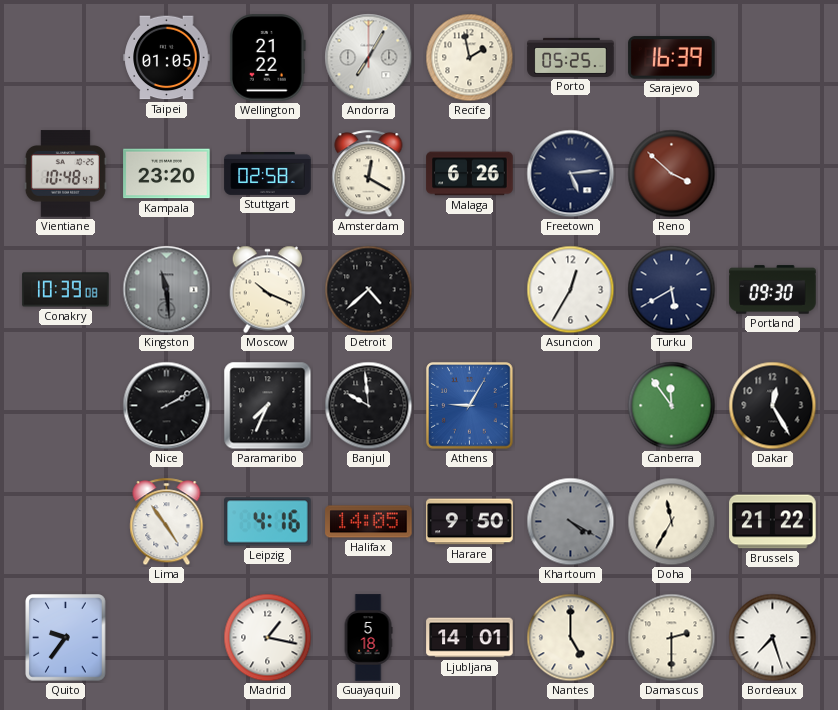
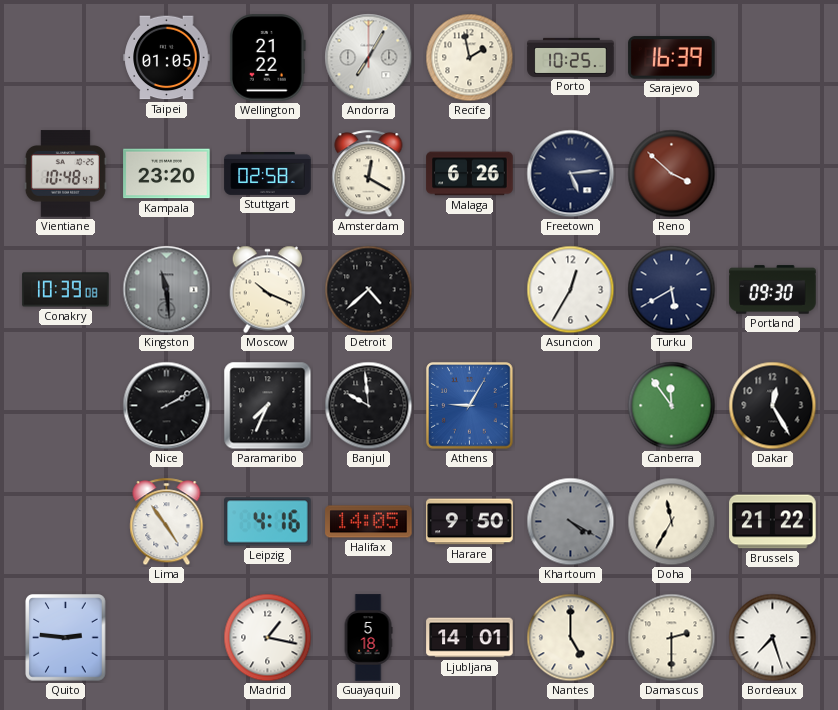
Porto: 05:25 -> 10:25 (571, 57)
Quito: 9:36 -> 2:46 (66, 638)
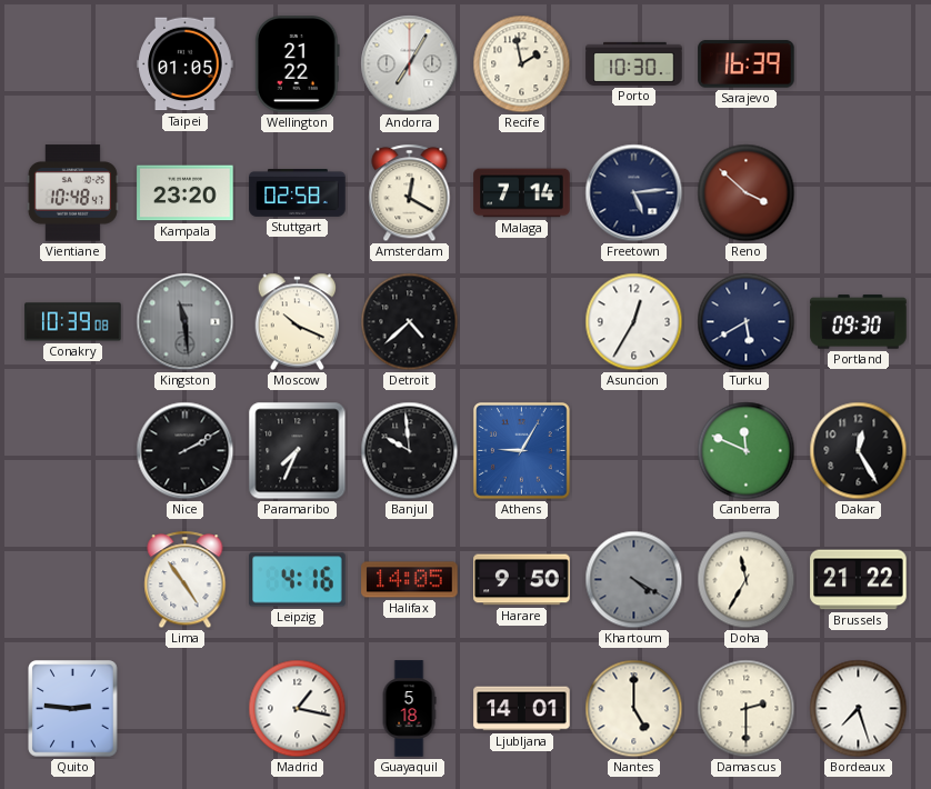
Porto: 10:25 -> 10:30 (634, 63)
Malaga: 6:26 -> 7:14 (522, 193)
Canberra: 11:54 -> 11:49 (747, 451)
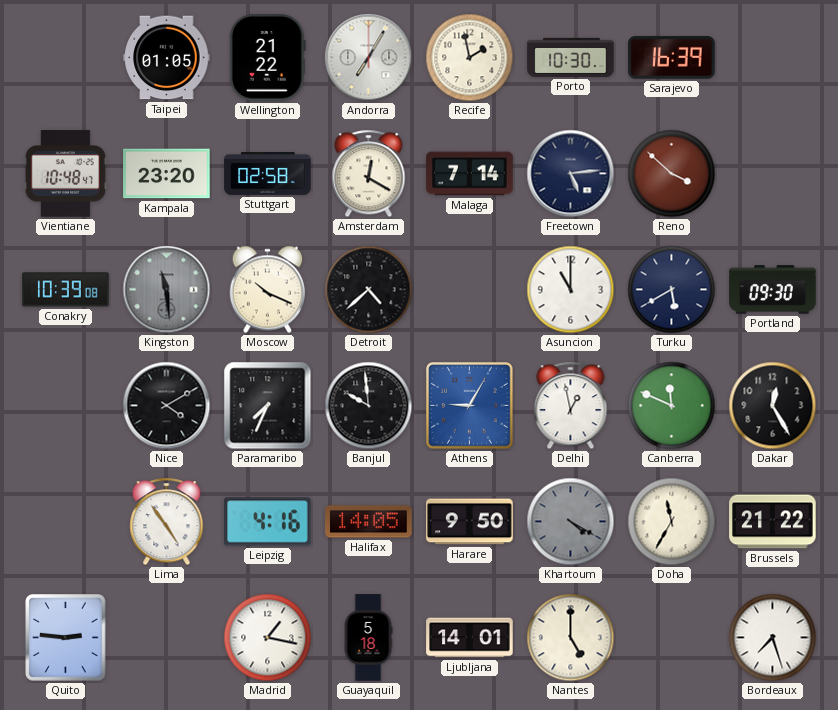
Asuncion: 12:35 -> 11:00 (571, 290)
Nice: 2:10 -> 4:10 (167, 406)
Delhi: none -> 12:58 (571, 406)
Damascus: 2:30 -> none (747, 709)
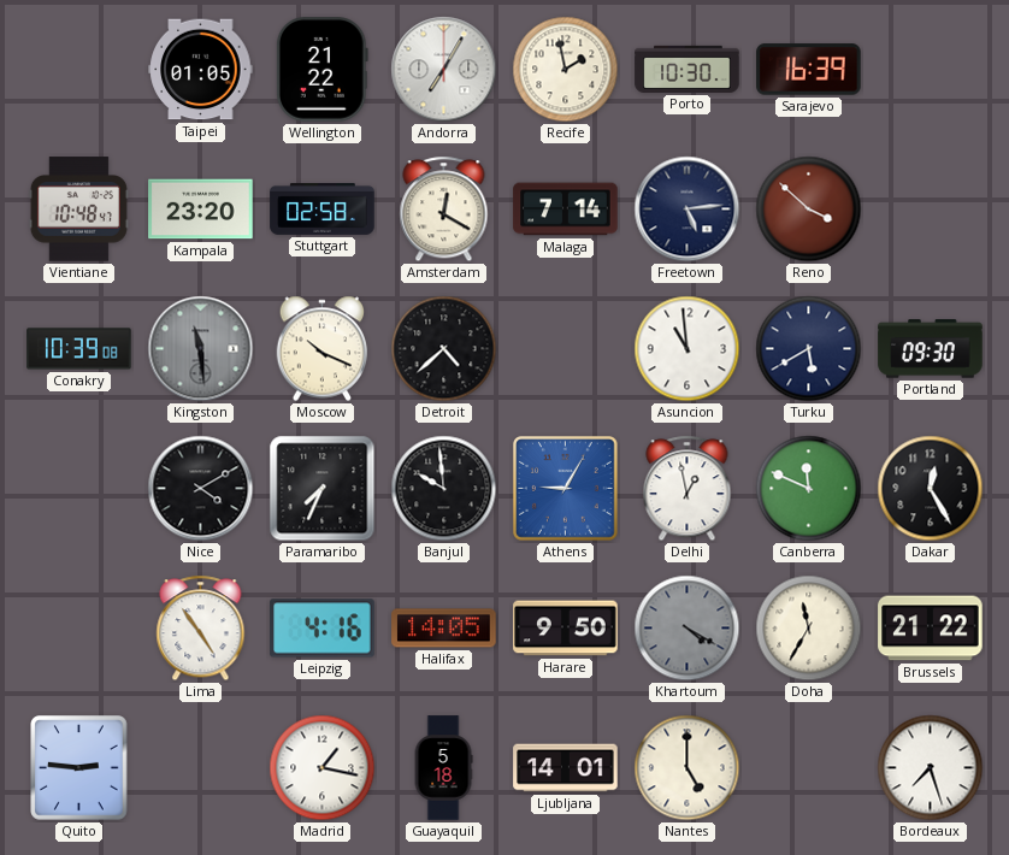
Asuncion: 11:00 -> 10:59 (688, 349)
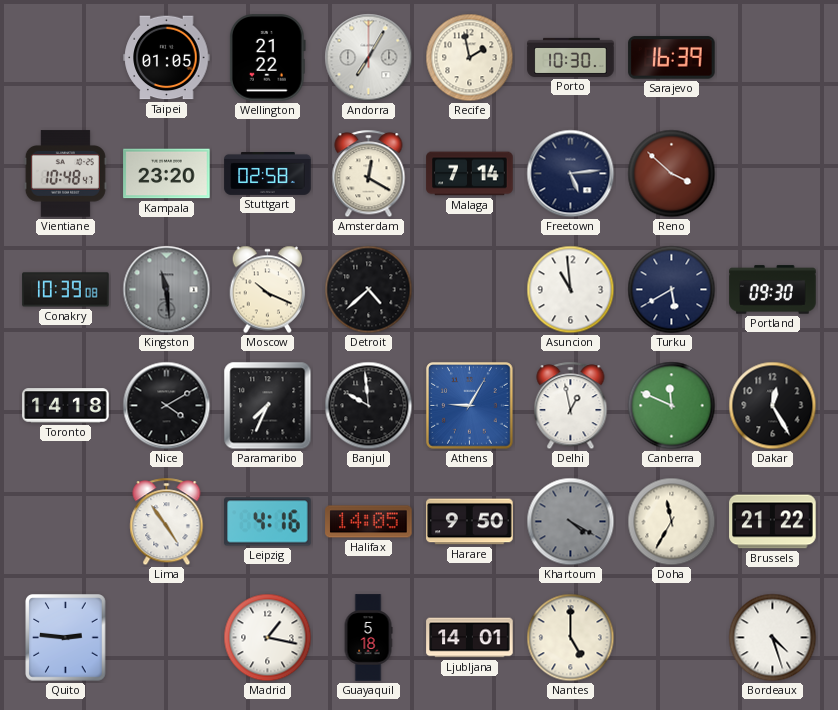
Toronto: none -> 14:18 (66, 406)
Bordeaux: 7:27 -> 4:27 (773, 638)
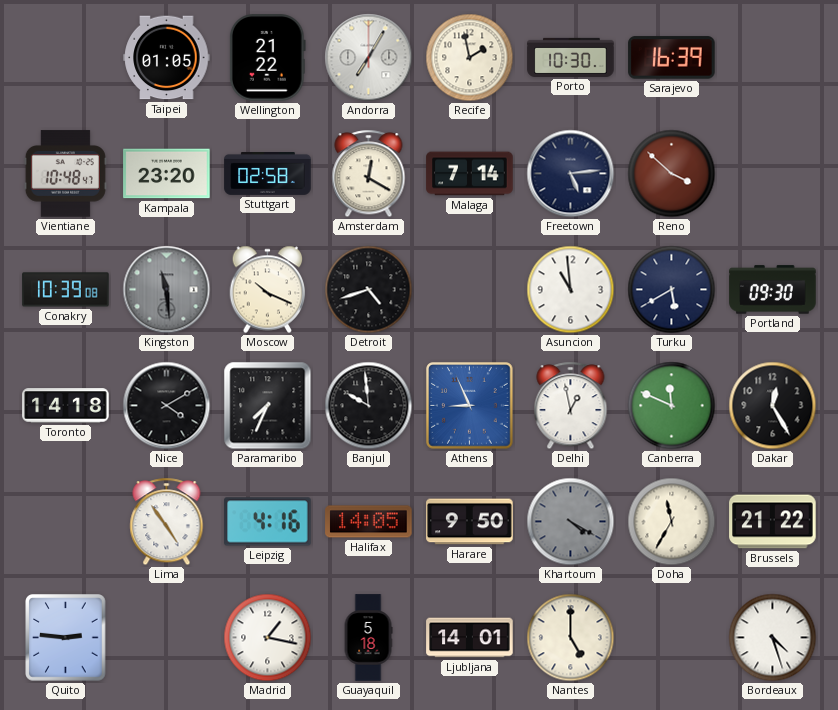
Detroit: 4:38 -> 4:42 (369, 290)
Athens: 9:05 -> 8:56 (470, 406)
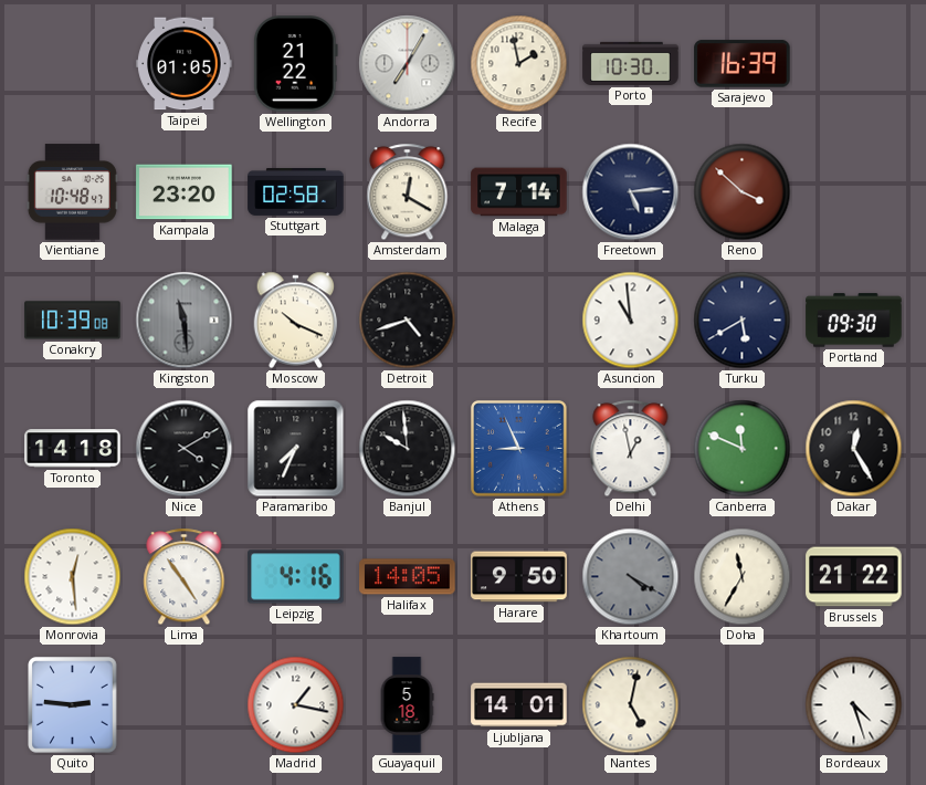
Monrovia: none -> 12:29 (73, 577)
Nantes: 5:00 -> 5:02 (631, 705)
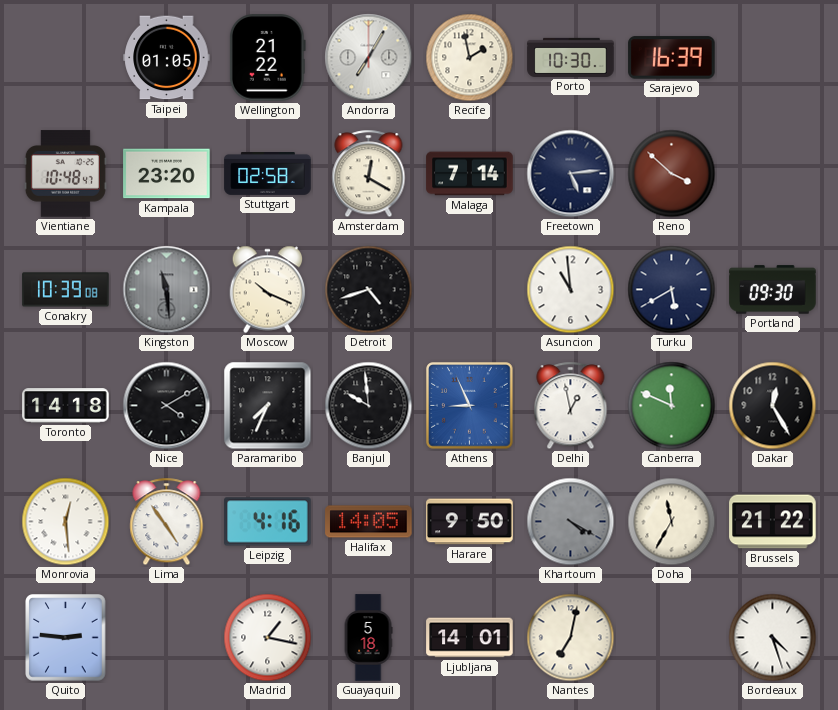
Nantes: 5:02 -> 7:02 (571, 638)
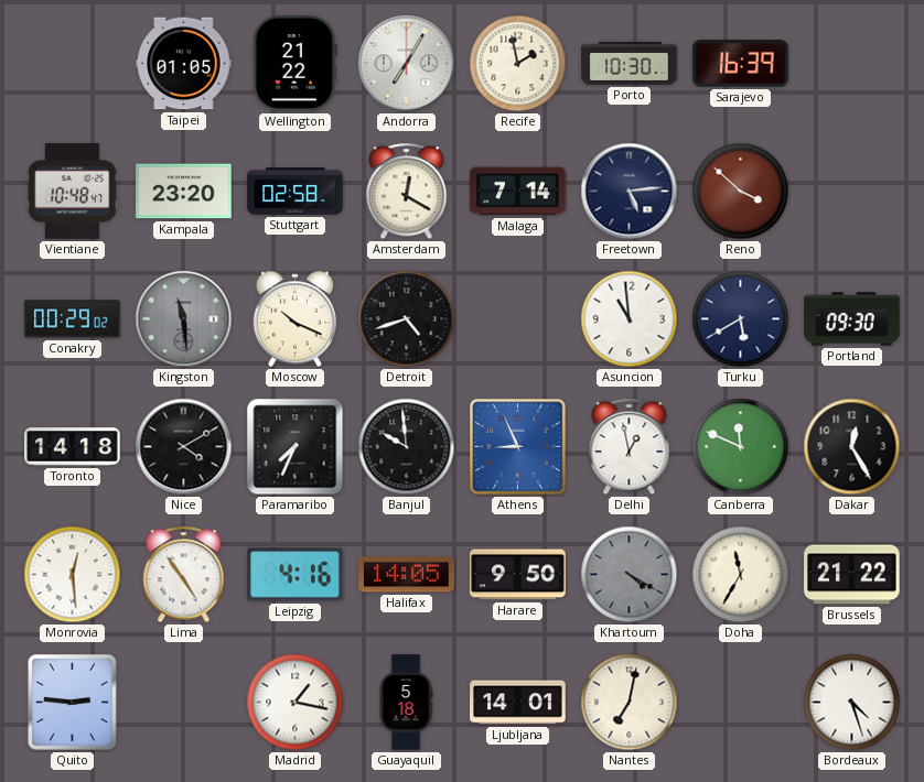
Conakry: 10:39 -> 00:29 (73, 319)
